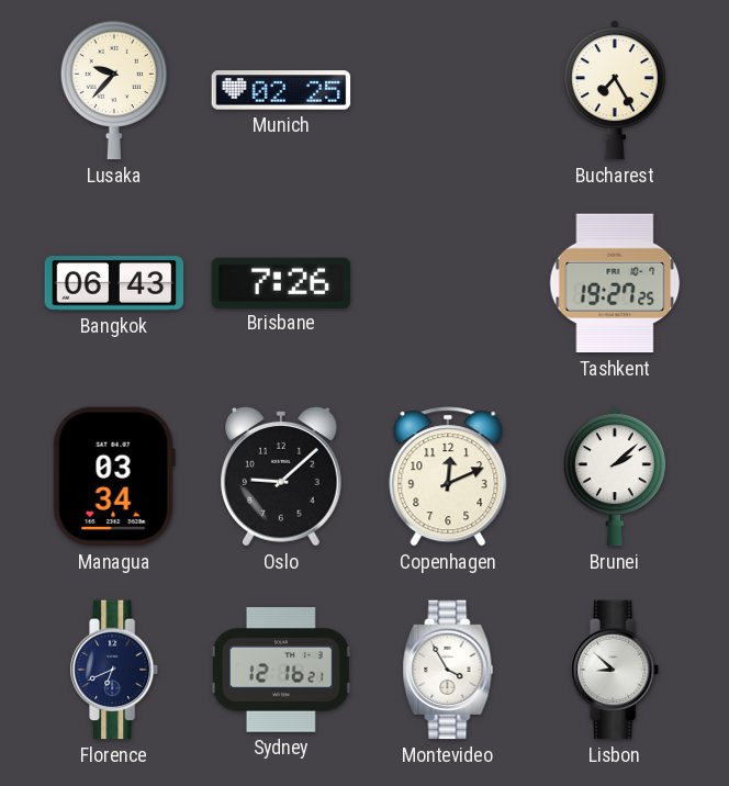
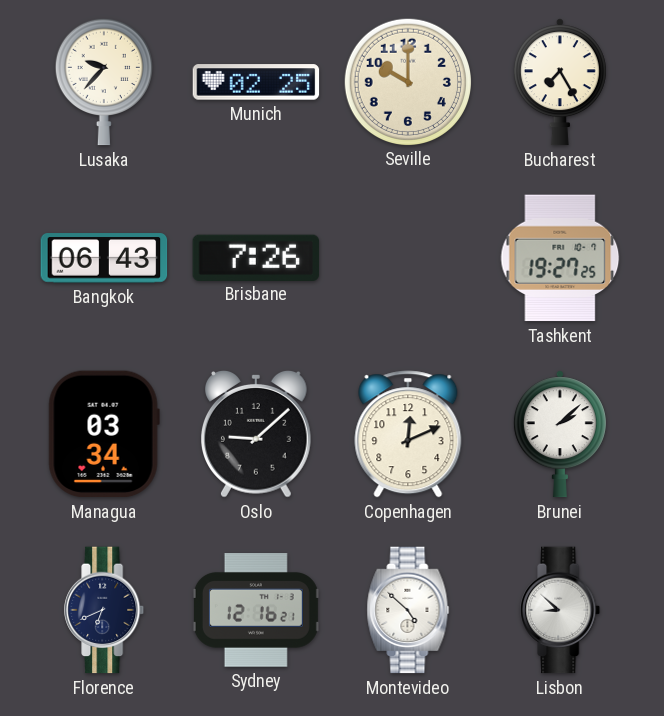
Seville: none -> 10:00 (407, 81)
Montevideo: 3:55 -> 4:52 (408, 610)
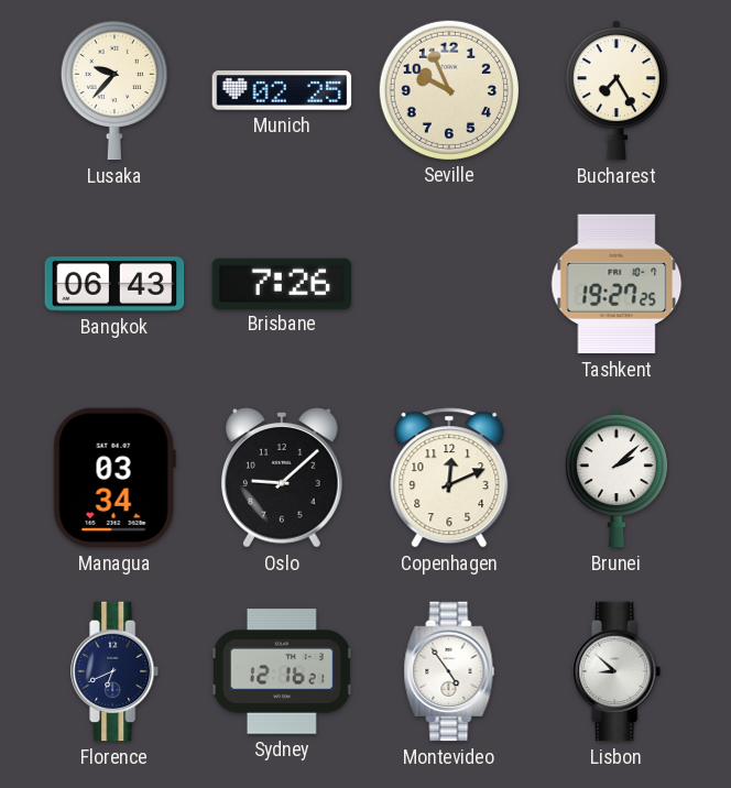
Seville: 10:00 -> 9:56 (448, 89)
Montevideo: 4:52 -> 4:54 (449, 671)
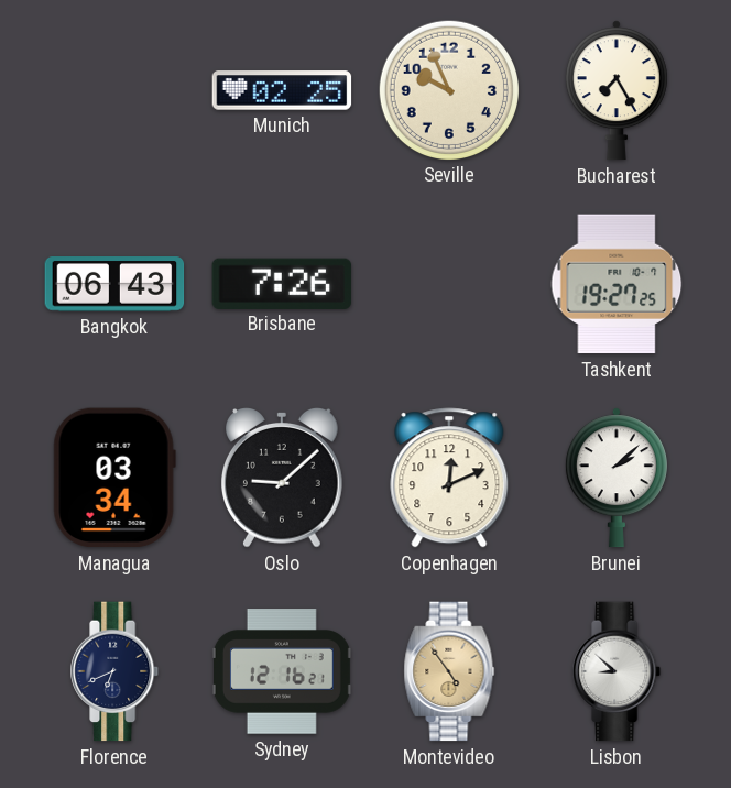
Lusaka: 9:37 -> none (114, 90)
Montevideo dial: white -> champagne (449, 671)
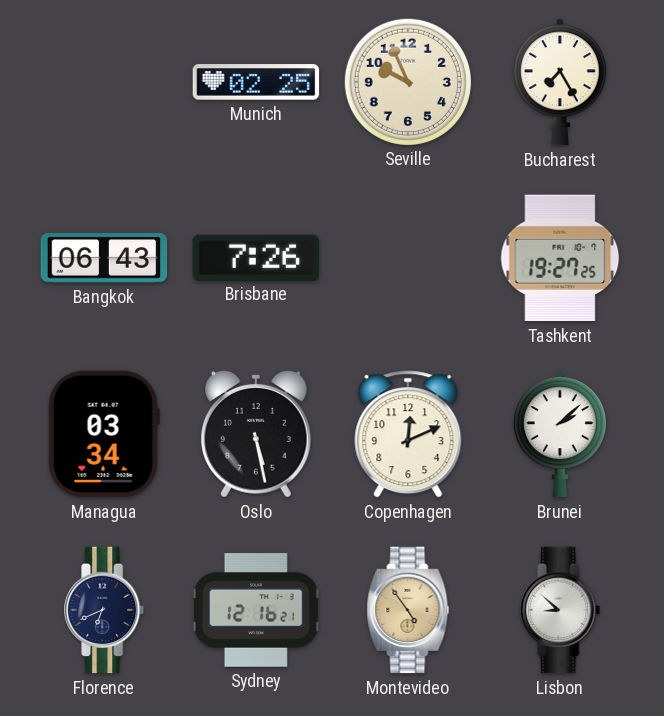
Oslo: 9:08 -> 5:28 (257, 435)
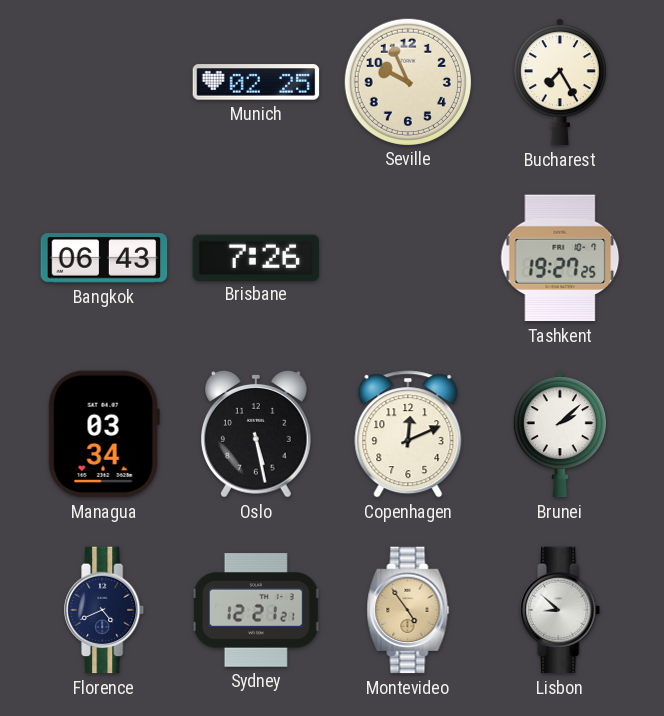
Florence: 6:41 -> 4:41 (105, 610)
Sydney: 12:16 -> 12:21 (256, 610)
